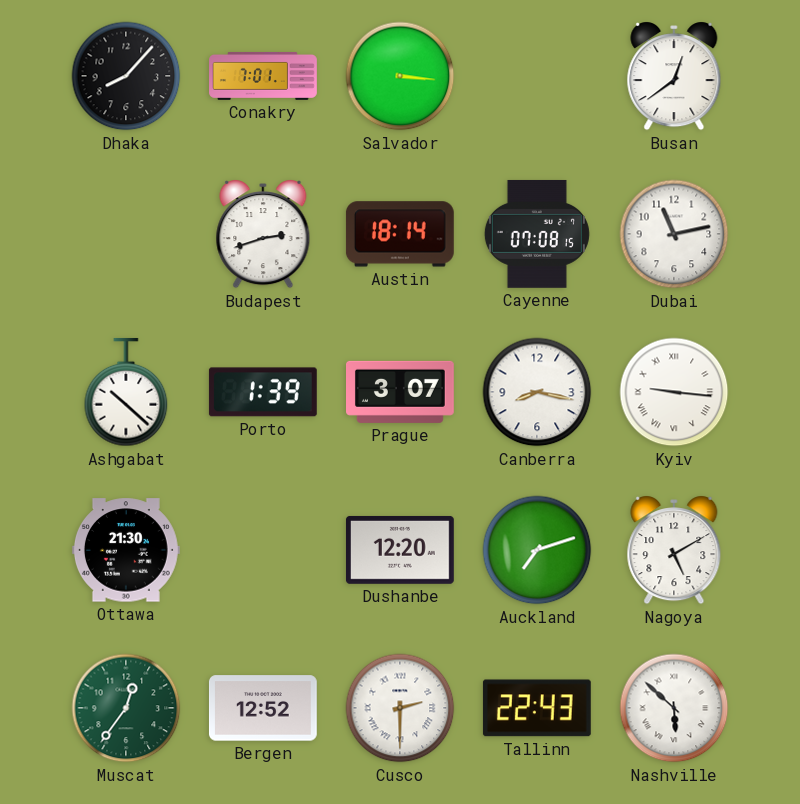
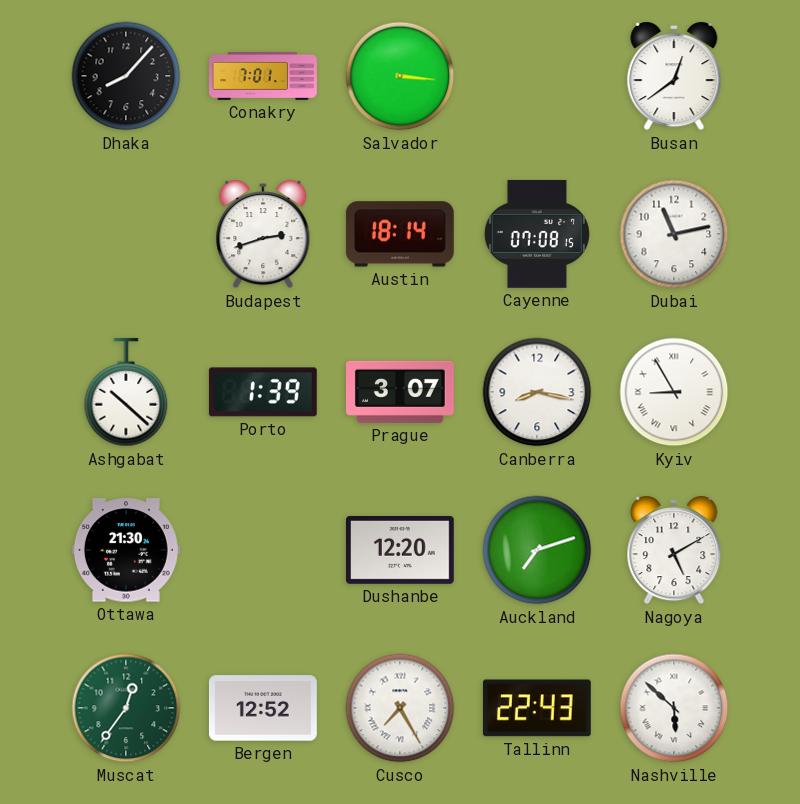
Kyiv: 9:16 -> 8:55 (674, 392)
Cusco: 2:30 -> 7:25 (400, 708)
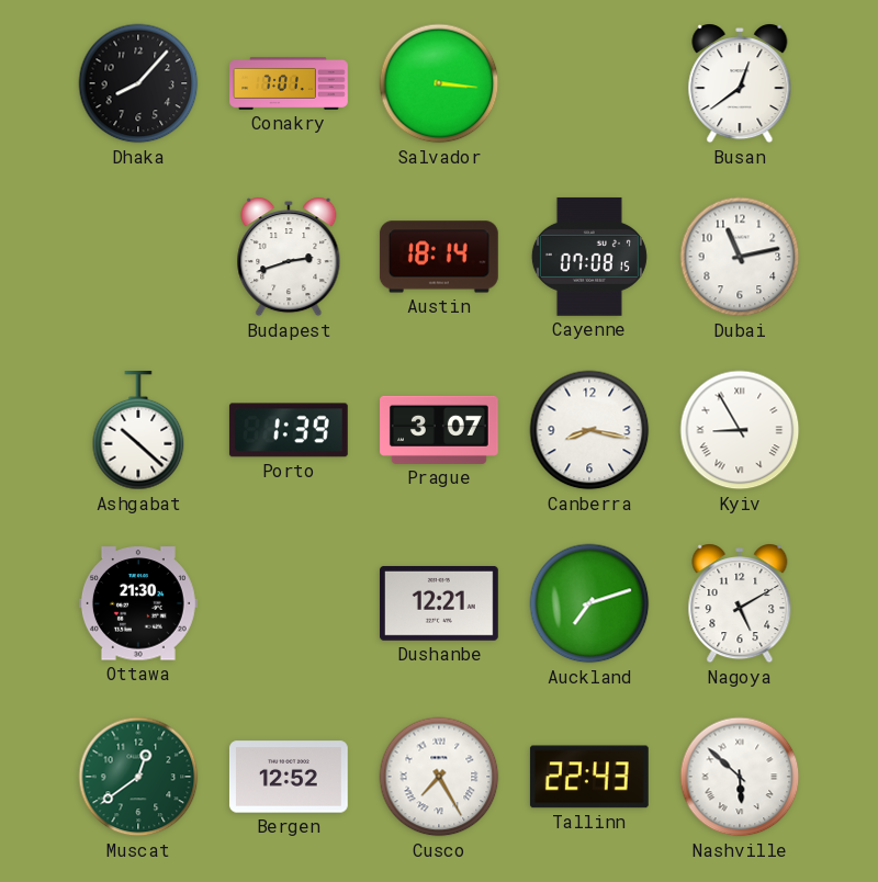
Dushanbe: 12:20 -> 12:21 (439, 603)
Muscat: 12:36 -> 12:39 (138, 777)
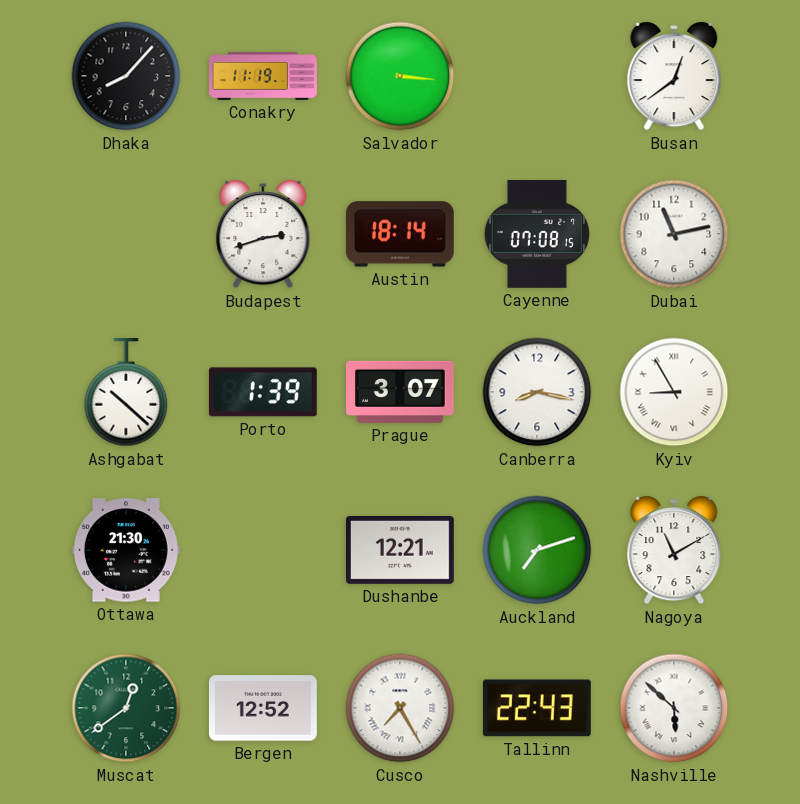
Conakry: 7:01 -> 11:19 (263, 76)
Nagoya: 5:10 -> 11:10 (674, 550)
